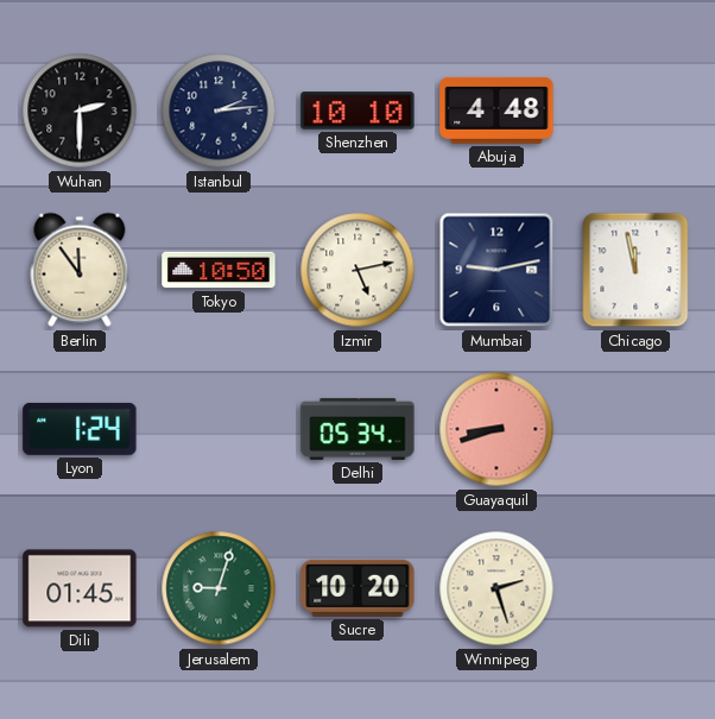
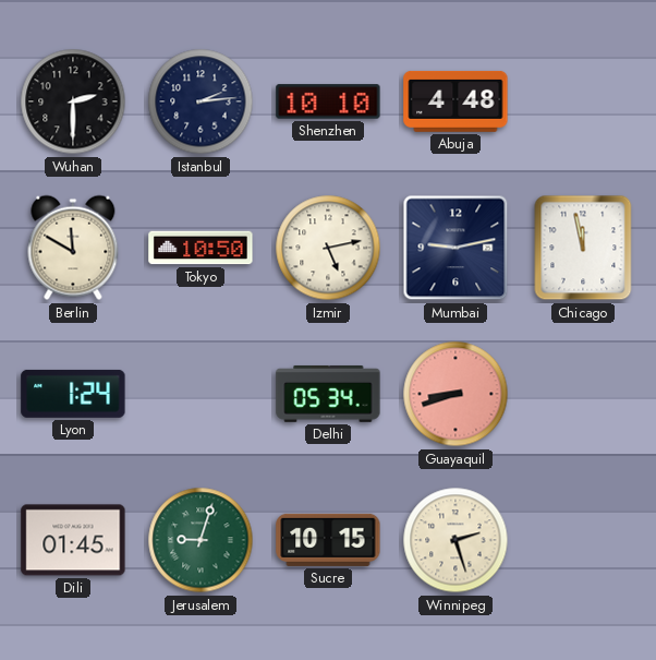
Berlin: 11:54 -> 11:50 (73, 248)
Sucre: 10:20 -> 10:15 (328, 540)
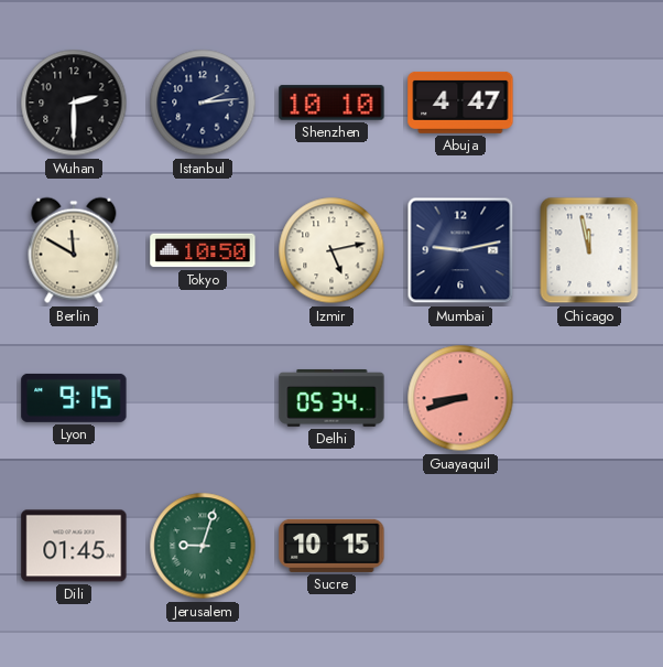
Abuja: 4:48 -> 4:47 (460, 103)
Lyon: 1:24 -> 9:15 (74, 398)
Winnipeg: 2:27 -> none (455, 540)
